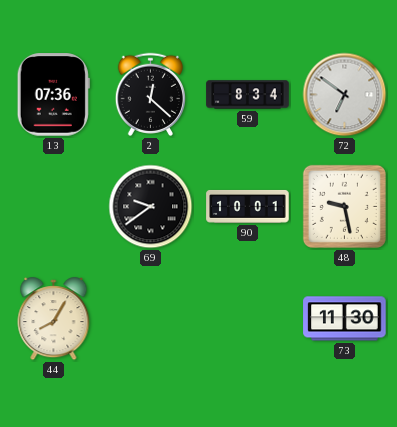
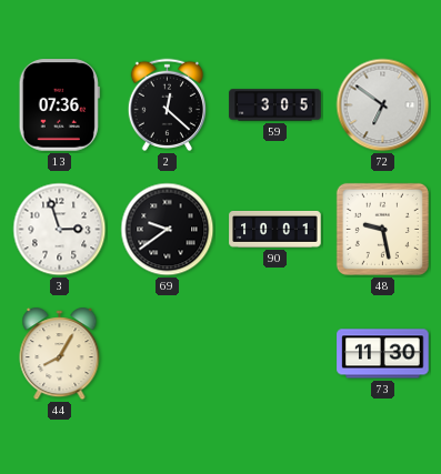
59: 8:34 -> 3:05 (275, 105)
3: none -> 2:57 (60, 230)
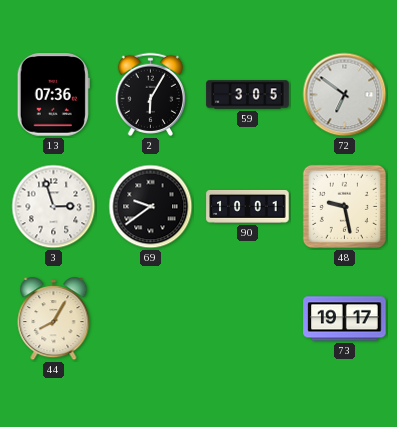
2: 12:22 -> 6:05 (150, 94)
73: 11:30 -> 19:17 (345, 319)
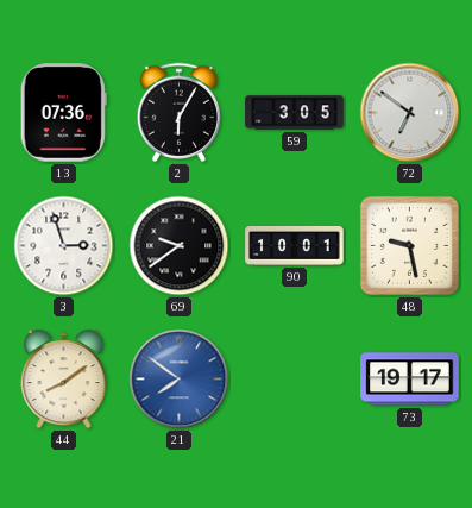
44: 8:05 -> 8:09 (64, 380)
21: none -> 7:51 (180, 380)
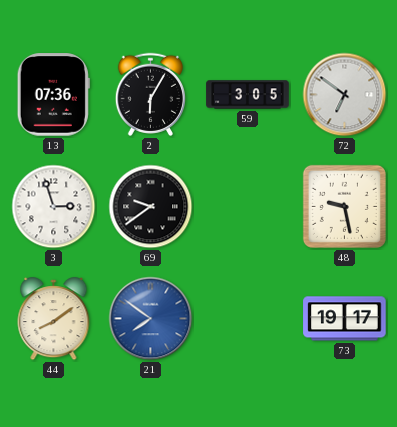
90: 10:01 -> none (295, 245)
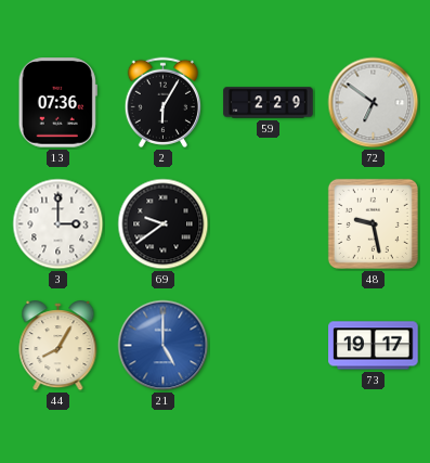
59: 3:05 -> 2:29 (269, 103)
3: 2:57 -> 3:00 (58, 224)
44: 8:09 -> 8:05 (58, 346)
21: 7:51 -> 5:00 (164, 346)
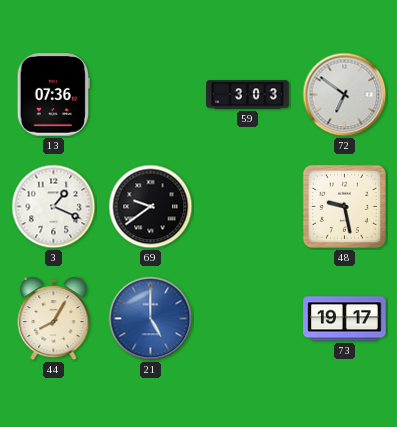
2: 6:05 -> none (162, 102)
59: 2:29 -> 3:03 (248, 95)
3: 3:00 -> 1:19 (54, 207)
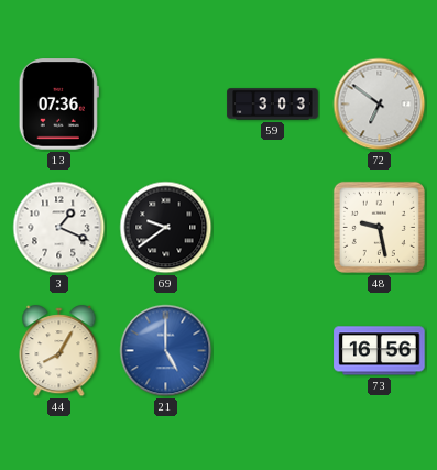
73: 19:17 -> 16:56 (380, 351)
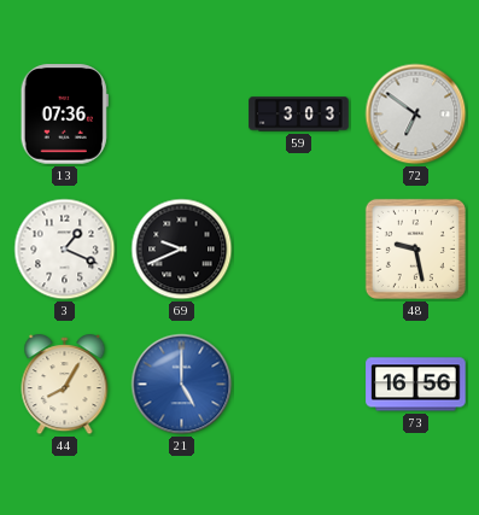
69: 9:39 -> 9:41 (182, 250)
